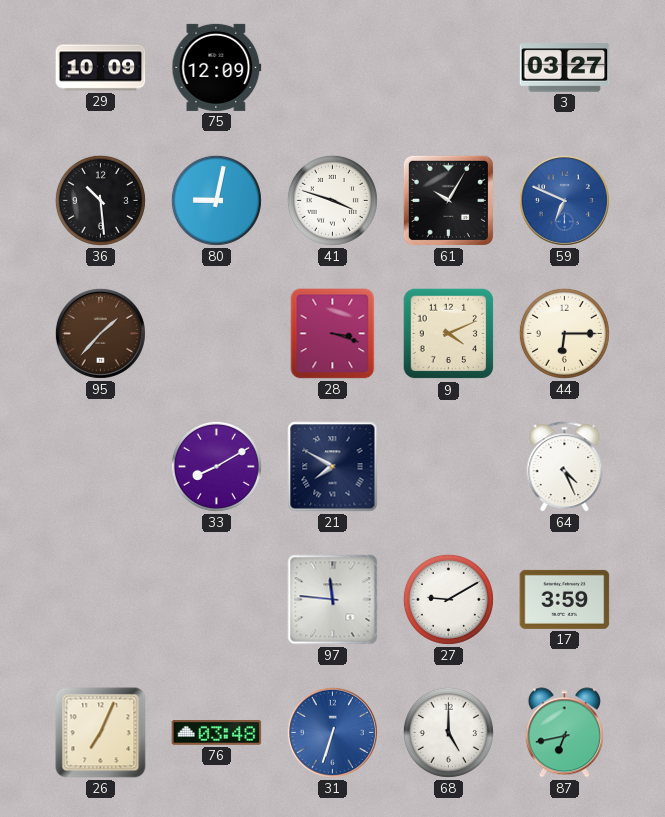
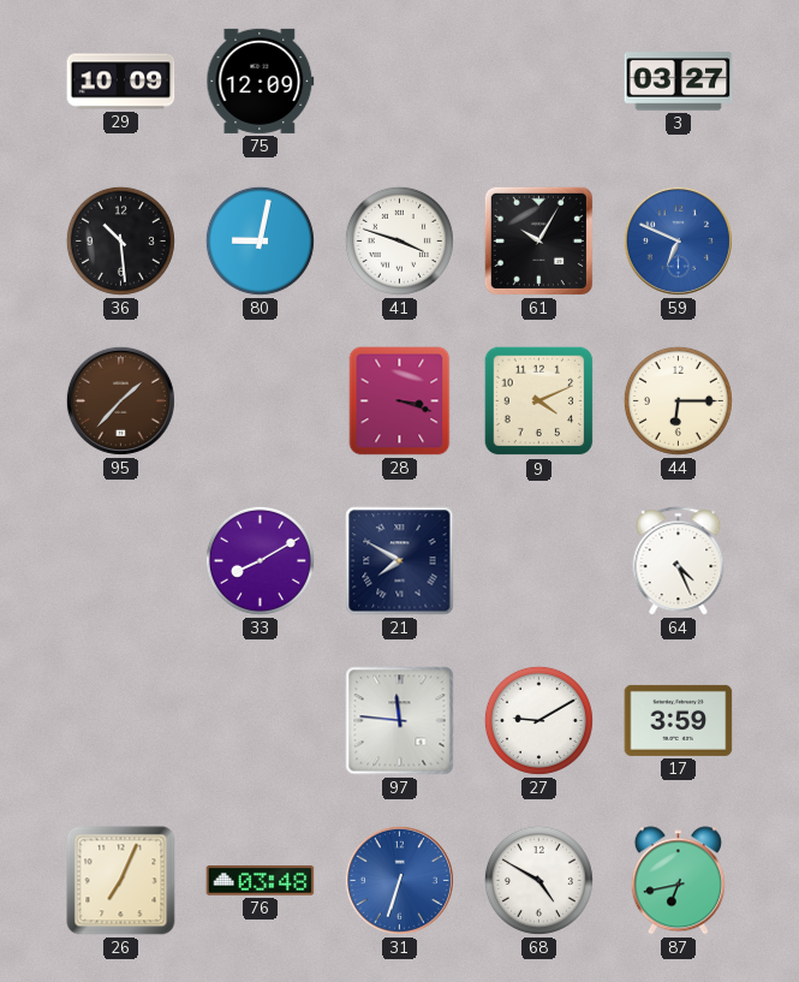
68: 5:00 -> 4:50 (538, 880)
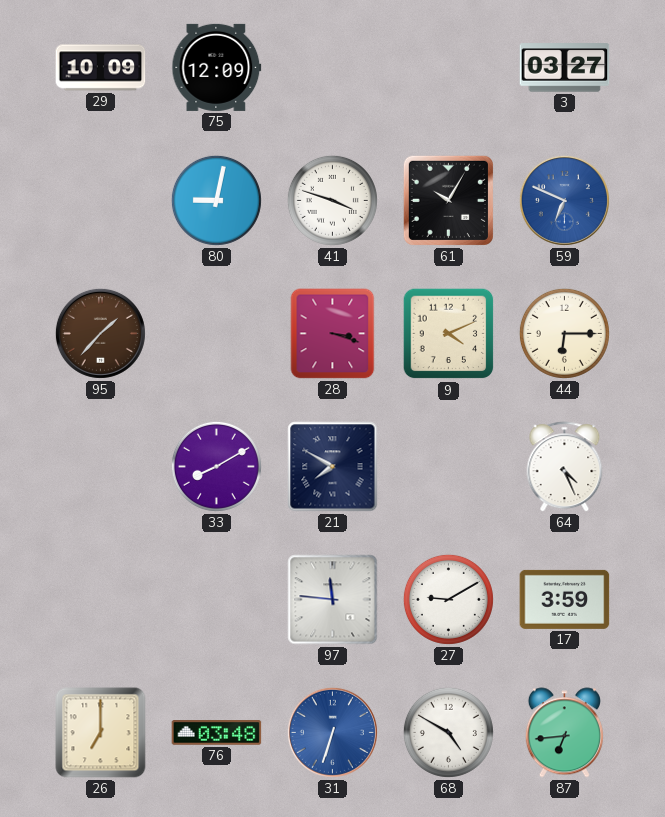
36: 10:29 -> none (120, 240)
26: 7:04 -> 7:00 (101, 733)
87: 6:43 -> 6:44 (564, 733)
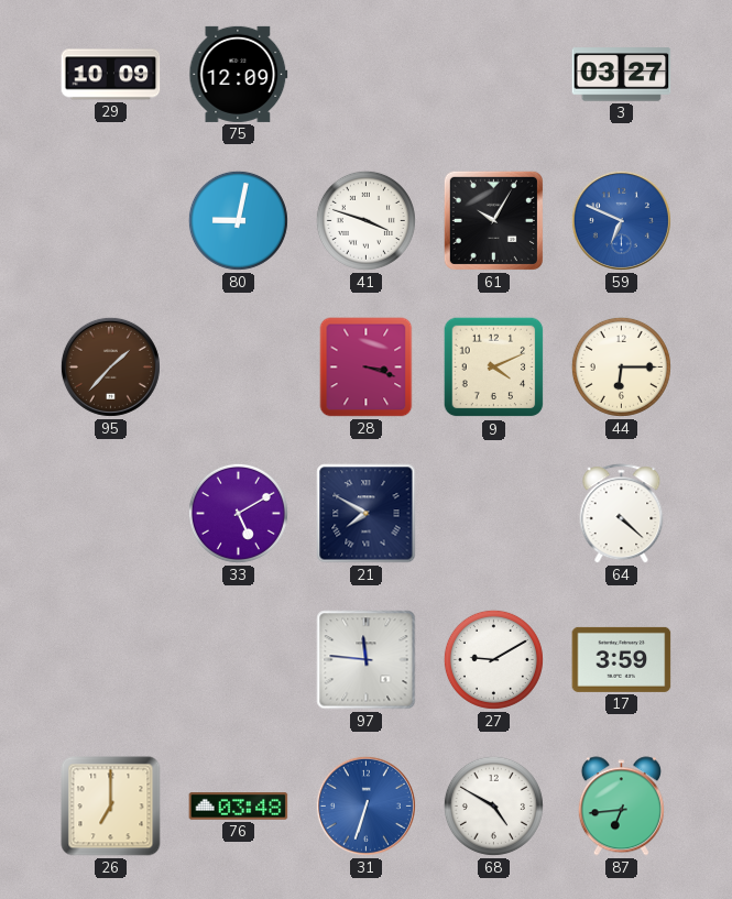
33: 8:10 -> 5:10 (238, 513)
64: 4:26 -> 4:22 (622, 514)
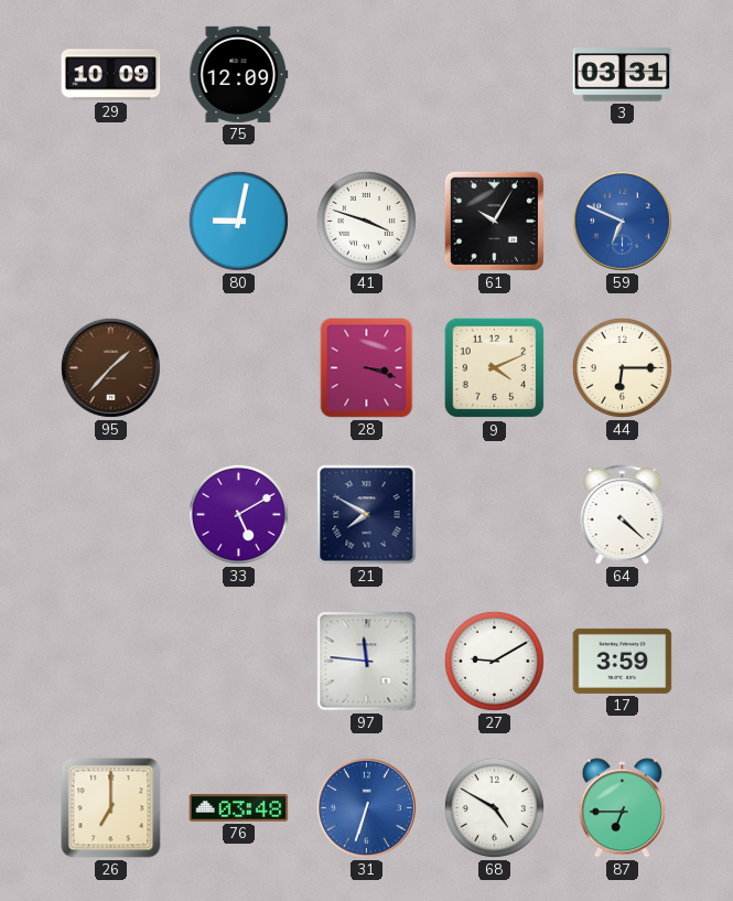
3: 03:27 -> 03:31 (623, 75)
87: 6:44 -> 6:45 (622, 808)
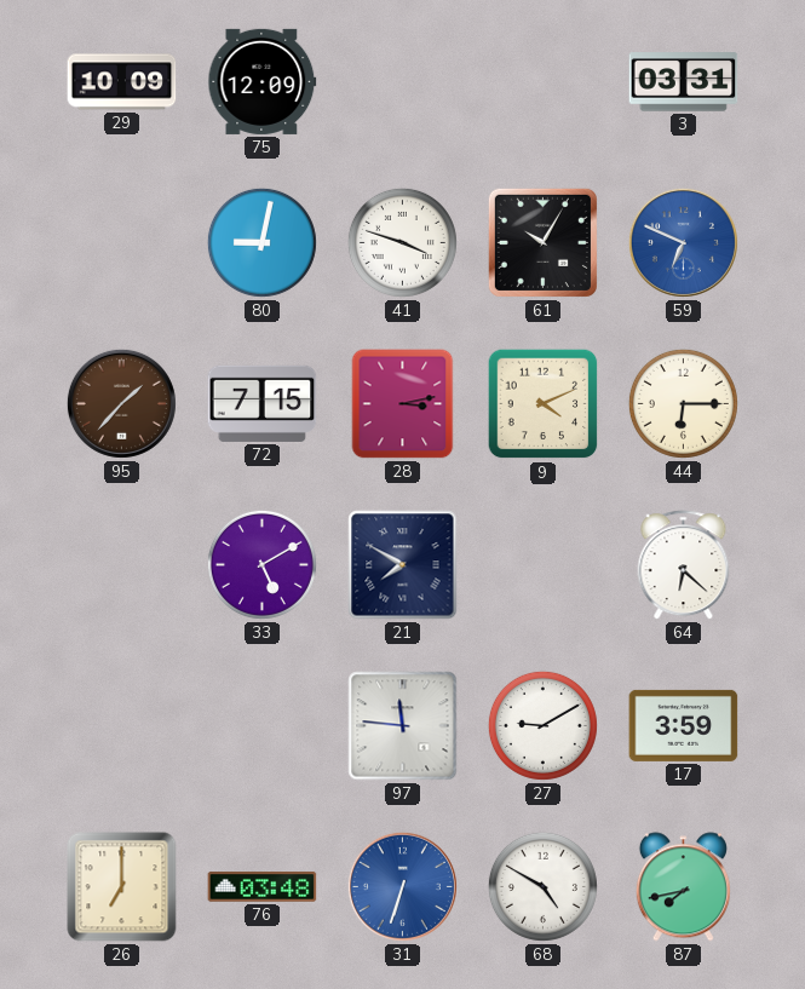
72: none -> 7:15 (263, 403)
28: 3:18 -> 3:13 (403, 404)
64: 4:22 -> 6:22 (684, 565)
87: 6:45 -> 7:43 (683, 887)
